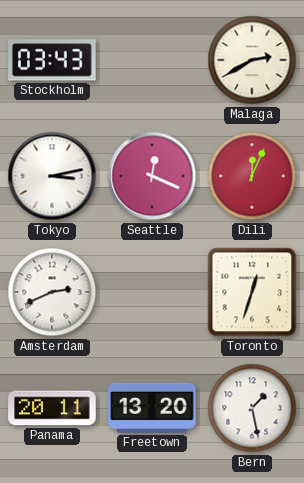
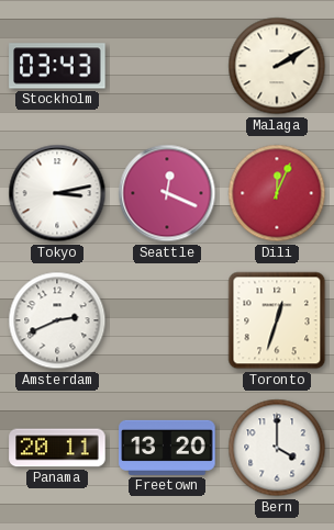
Malaga: 2:40 -> 2:10 (277, 66)
Bern: 1:28 -> 4:00 (277, 448)
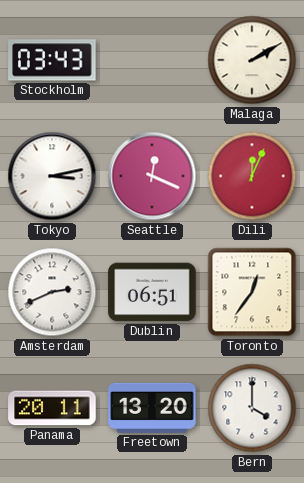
Dublin: none -> 06:51 (152, 292)
Toronto: 12:33 -> 12:36 (252, 292)
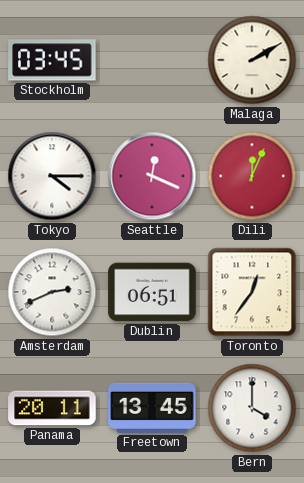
Stockholm: 03:43 -> 03:45 (52, 60)
Tokyo: 3:13 -> 4:15 (52, 176)
Freetown: 13:20 -> 13:45 (152, 408)
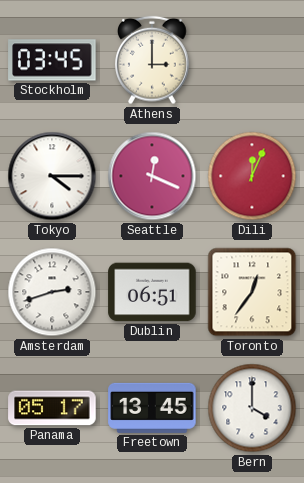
Athens: none -> 3:00 (152, 60)
Malaga: 2:10 -> none (252, 60)
Amsterdam: 2:41 -> 2:42 (52, 292)
Panama: 20:11 -> 05:17 (52, 408)
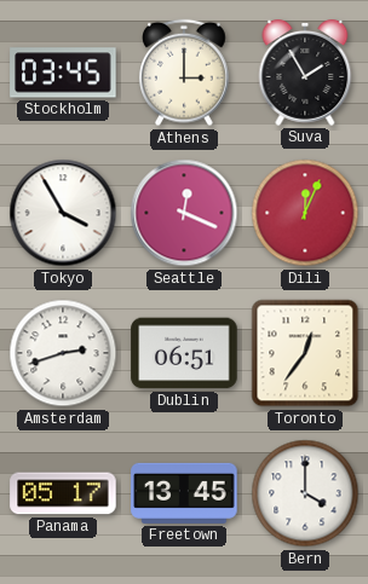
Suva: none -> 1:55 (305, 74)
Tokyo: 4:15 -> 3:55 (63, 213)
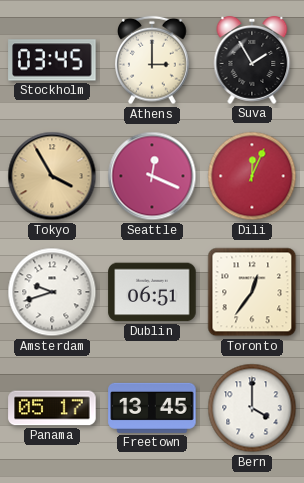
Tokyo dial: white -> champagne (52, 176)
Amsterdam: 2:42 -> 9:42 (52, 292)
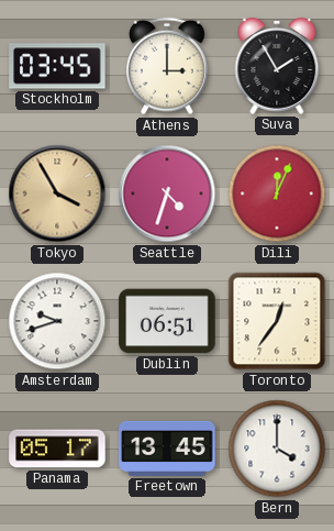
Seattle: 12:19 -> 4:33 (167, 193)
